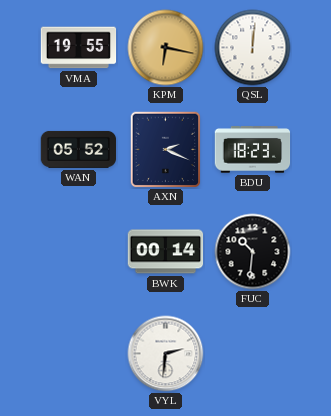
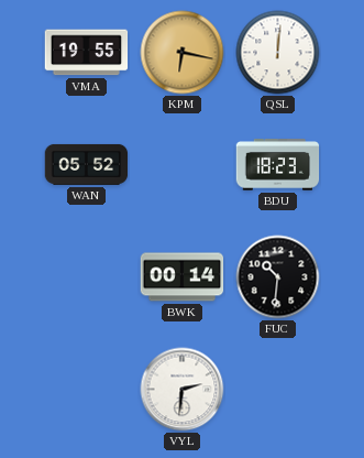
AXN: 2:19 -> none (166, 150)
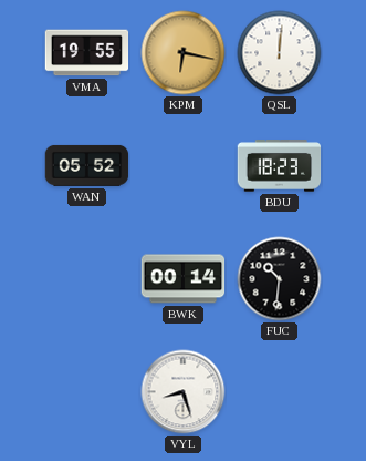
VYL: 2:31 -> 8:27 (184, 392)
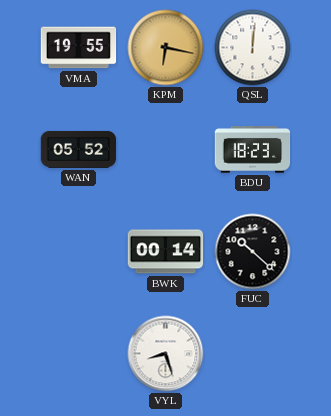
FUC: 10:31 -> 10:22 (253, 252)
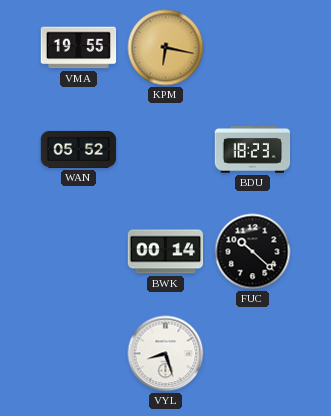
QSL: 12:01 -> none (253, 48)
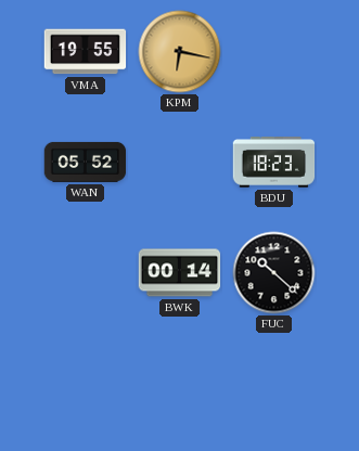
VYL: 8:27 -> none (166, 354)
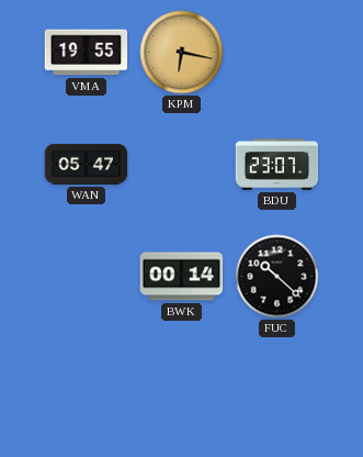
WAN: 05:52 -> 05:47 (87, 164)
BDU: 18:23 -> 23:07 (277, 165)
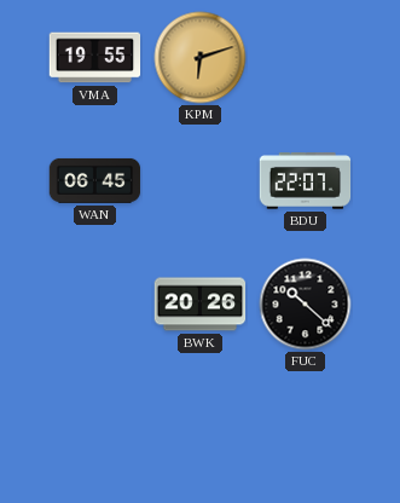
KPM: 6:17 -> 6:12 (201, 58)
WAN: 05:47 -> 06:45 (95, 180)
BDU: 23:07 -> 22:07 (306, 181)
BWK: 00:14 -> 20:26 (201, 305)
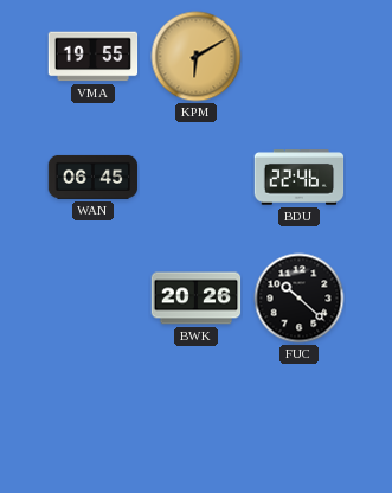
KPM: 6:12 -> 6:10 (197, 57)
BDU: 22:07 -> 22:46 (300, 178)
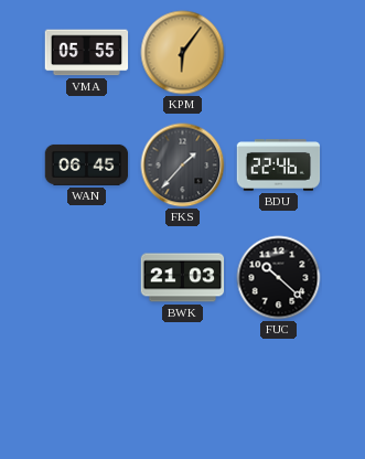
VMA: 19:55 -> 05:55 (87, 53)
KPM: 6:10 -> 6:06 (183, 53)
FKS: none -> 1:37 (183, 166)
BWK: 20:26 -> 21:03 (183, 278)
